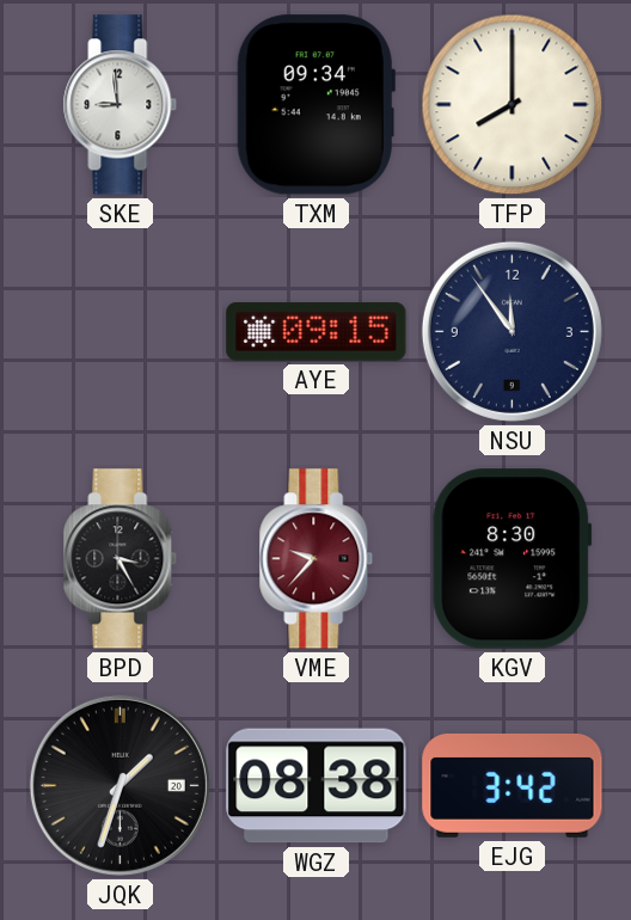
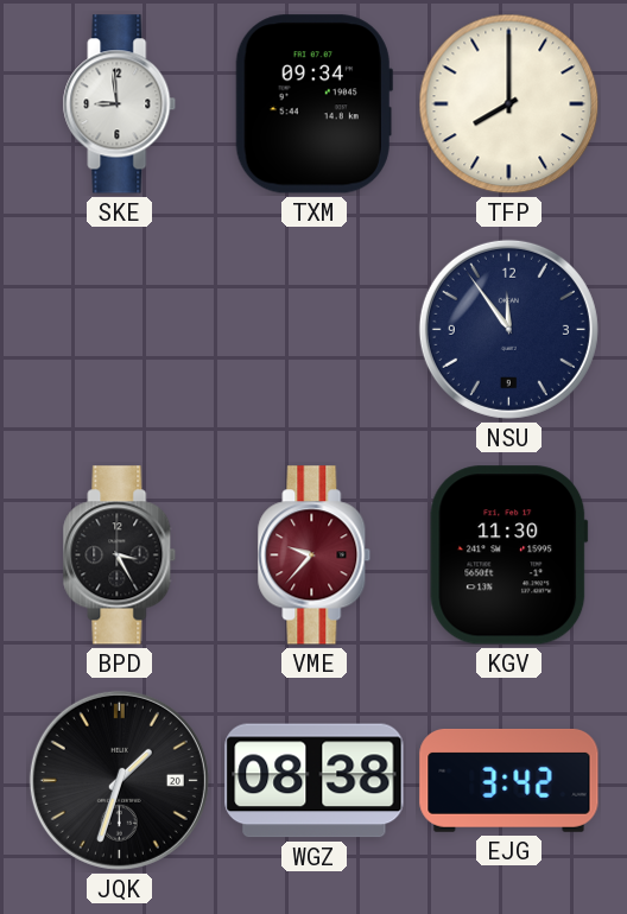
AYE: 09:15 -> none (317, 331)
KGV: 8:30 -> 11:30 (509, 556)
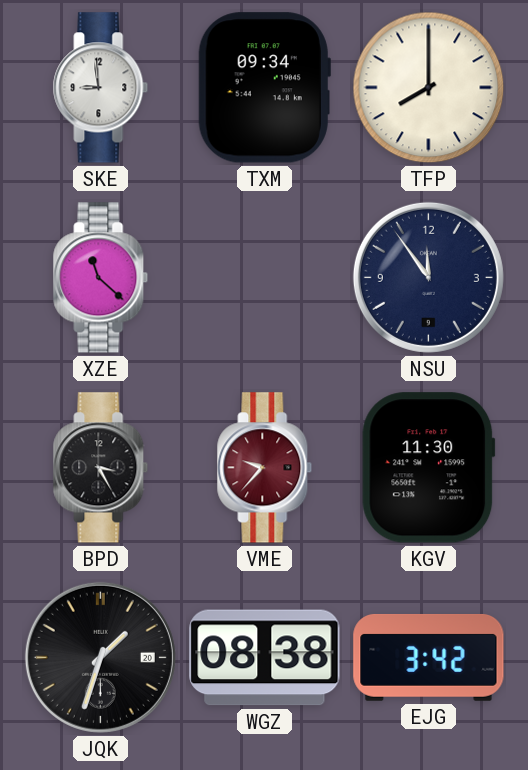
XZE: none -> 11:22 (101, 278)
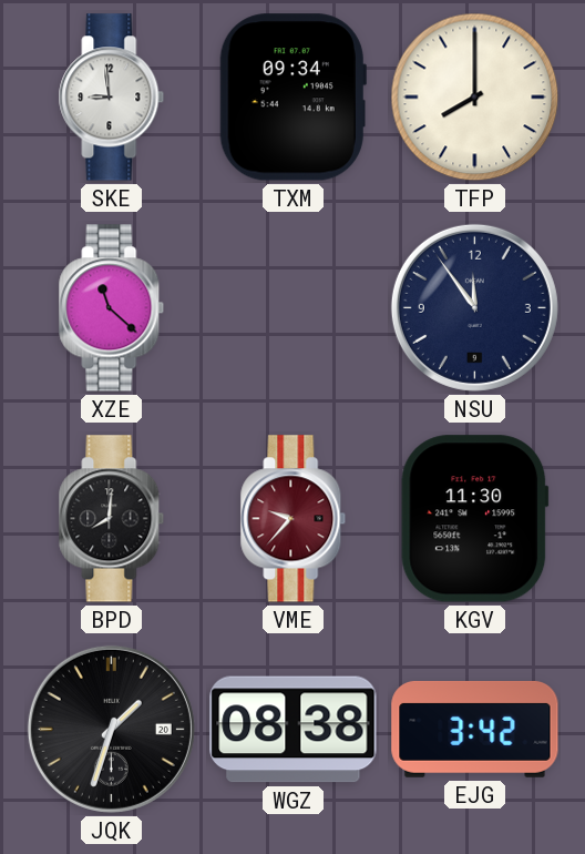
BPD: 3:25 -> 8:01 (112, 519)
